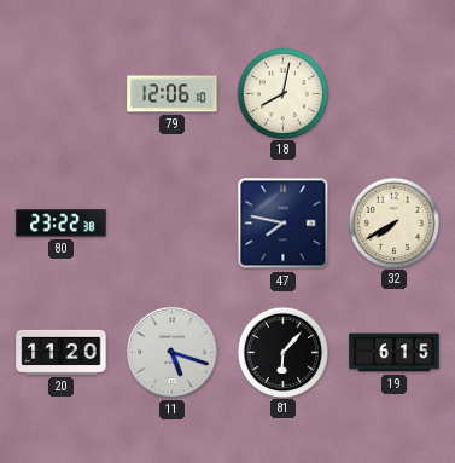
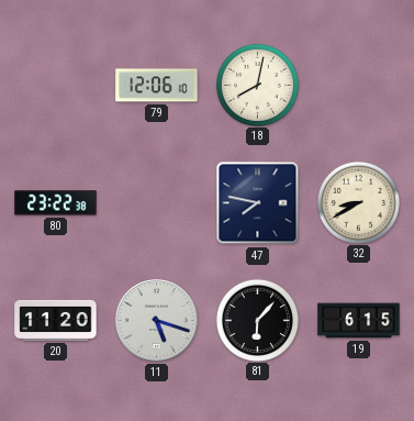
32: 7:40 -> 8:40 (358, 202)
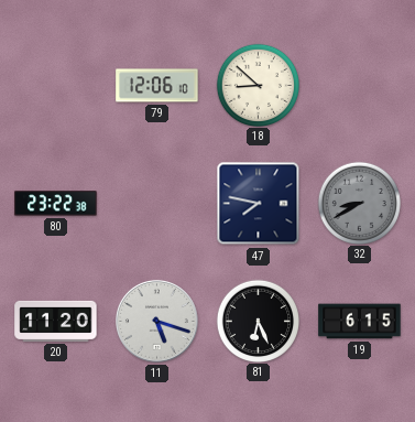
18: 8:02 -> 8:52 (258, 85)
32 dial: cream -> grey (359, 203)
81: 6:07 -> 6:26 (258, 321)
